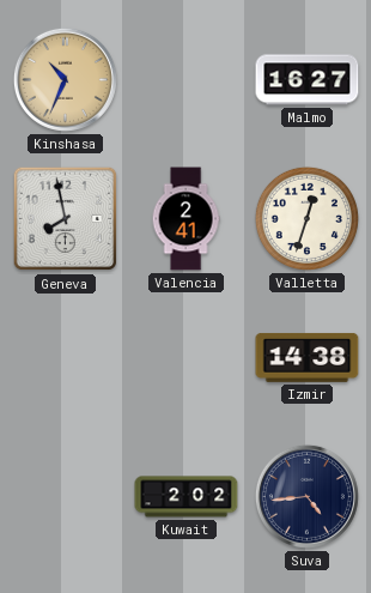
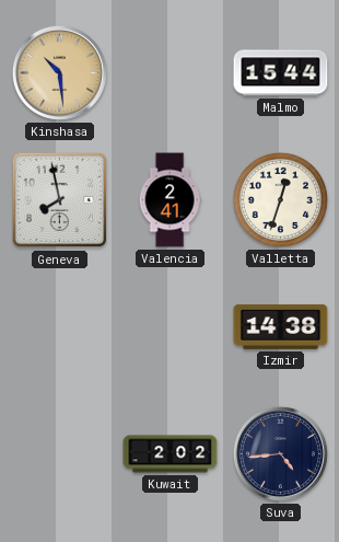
Kinshasa: 10:34 -> 10:29 (59, 72)
Malmo: 16:27 -> 15:44 (281, 73)
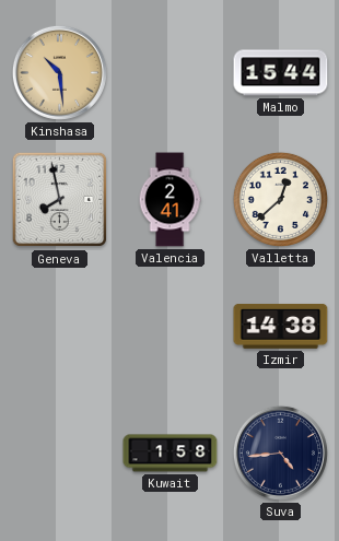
Valletta: 12:33 -> 12:38 (280, 199)
Kuwait: 2:02 -> 1:58 (171, 454)
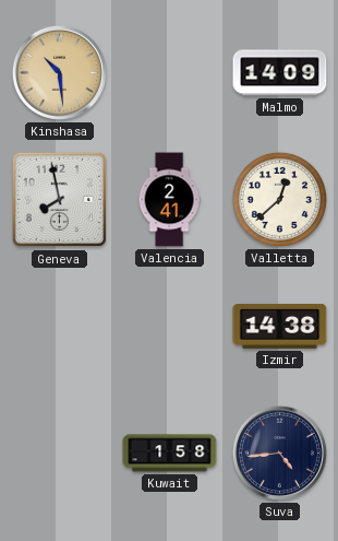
Malmo: 15:44 -> 14:09 (280, 73)
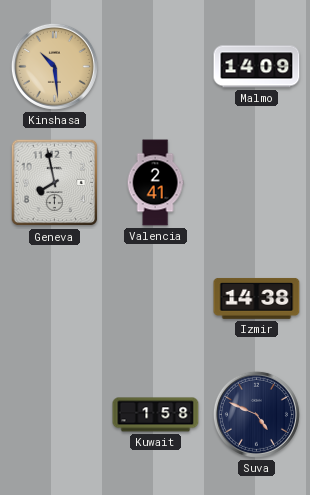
Valletta: 12:38 -> none (279, 199)
Suva: 4:44 -> 4:49 (256, 414)
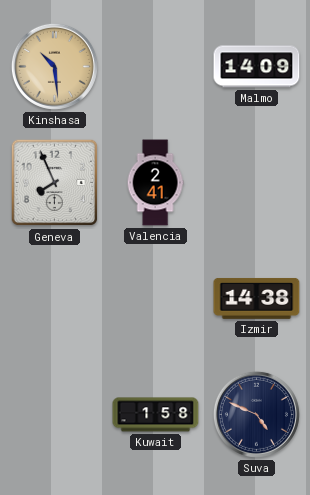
Geneva: 7:58 -> 7:56 (55, 183)
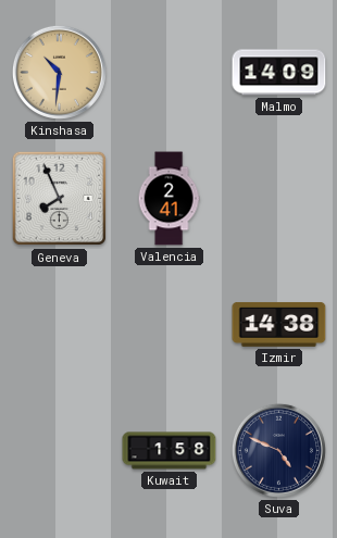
Kinshasa: 10:29 -> 10:31 (59, 72)
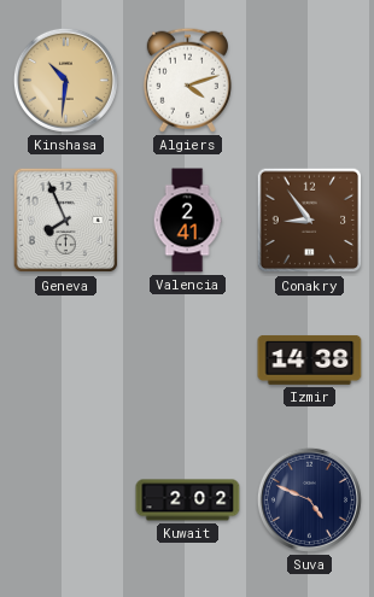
Algiers: none -> 4:12 (187, 80)
Malmo: 14:09 -> none (279, 73)
Conakry: none -> 8:54 (310, 221)
Kuwait: 1:58 -> 2:02 (188, 501)
